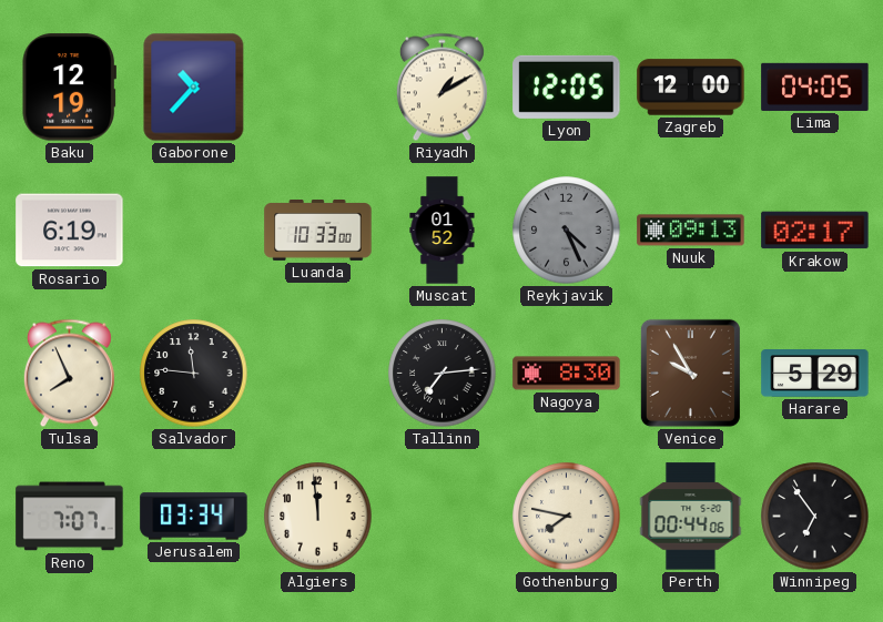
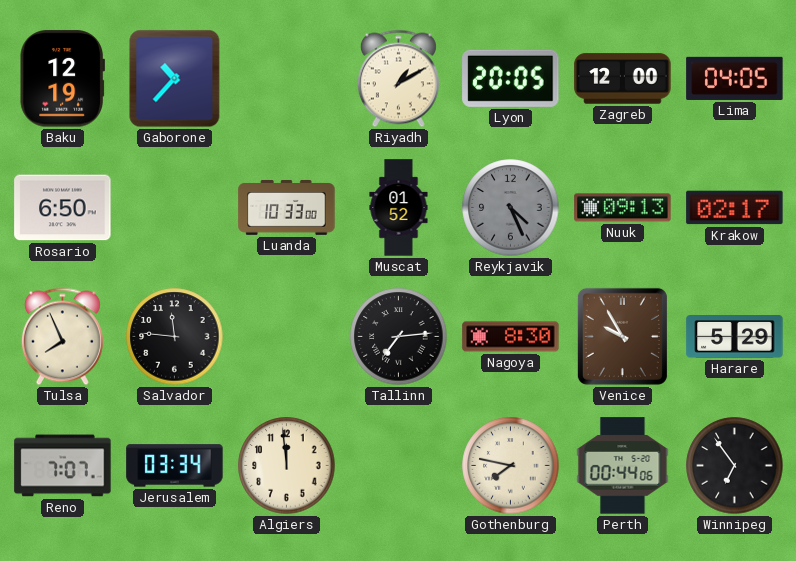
Lyon: 12:05 -> 20:05 (511, 78)
Rosario: 6:19 -> 6:50 (63, 208)
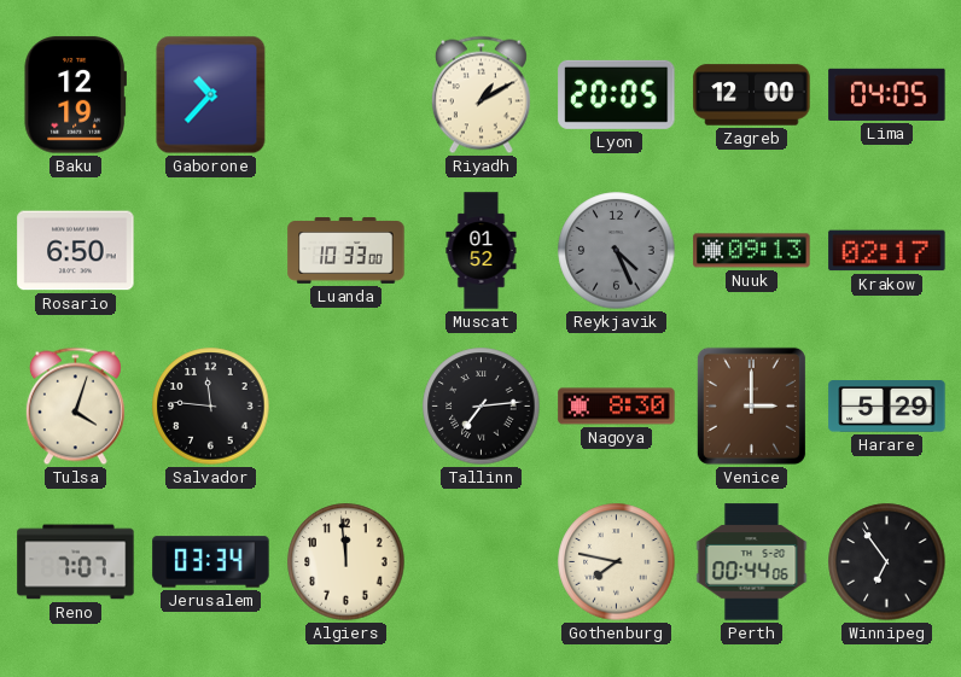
Tulsa: 7:56 -> 4:03 (75, 407)
Venice: 9:55 -> 3:00 (751, 405)
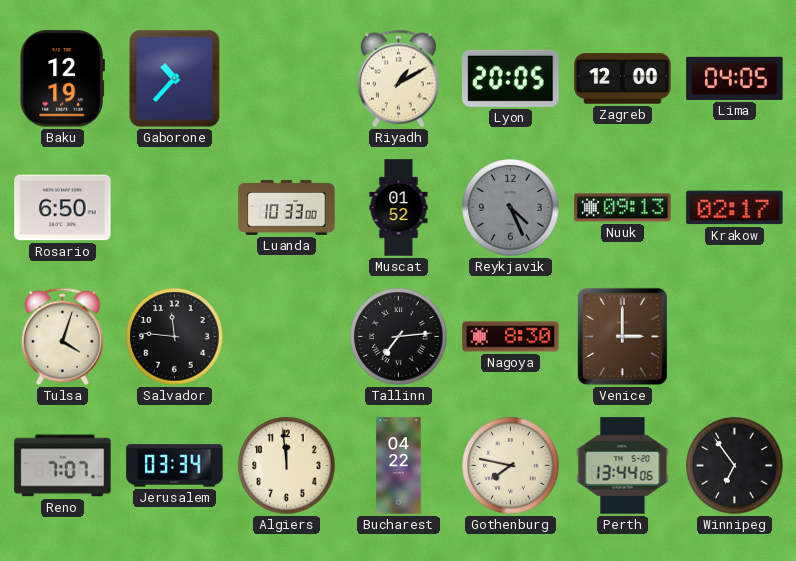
Harare: 5:29 -> none (887, 407)
Bucharest: none -> 04:22 (399, 466)
Perth: 00:44 -> 13:44 (623, 466)
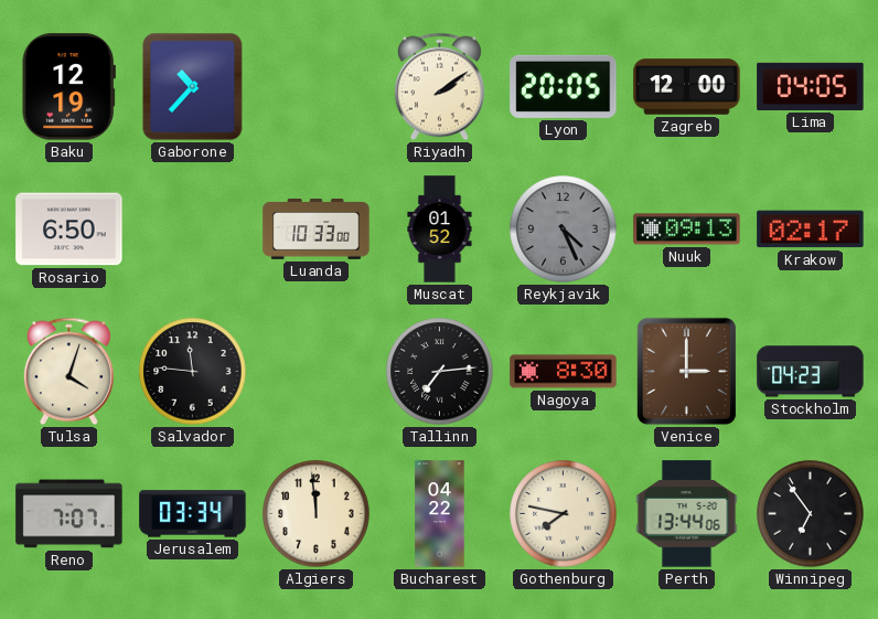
Riyadh: 1:10 -> 2:09 (439, 87)
Stockholm: none -> 04:23 (811, 372)
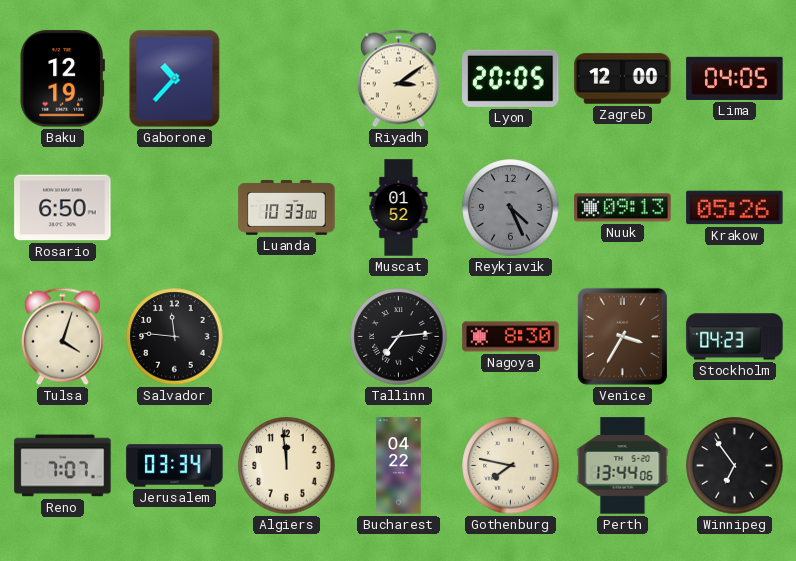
Riyadh: 2:09 -> 3:09 (398, 79)
Krakow: 02:17 -> 05:26 (735, 208)
Venice: 3:00 -> 3:35 (622, 336)
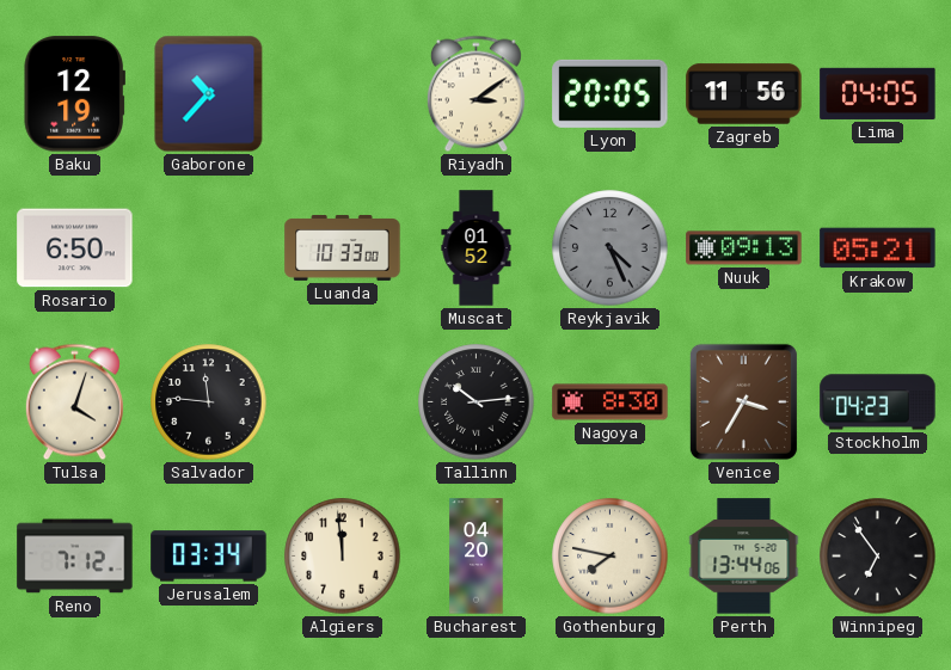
Zagreb: 12:00 -> 11:56 (744, 94)
Krakow: 05:26 -> 05:21 (878, 248)
Tallinn: 7:14 -> 10:14 (477, 402)
Reno: 7:07 -> 7:12 (75, 557)
Bucharest: 04:22 -> 04:20 (477, 557)
